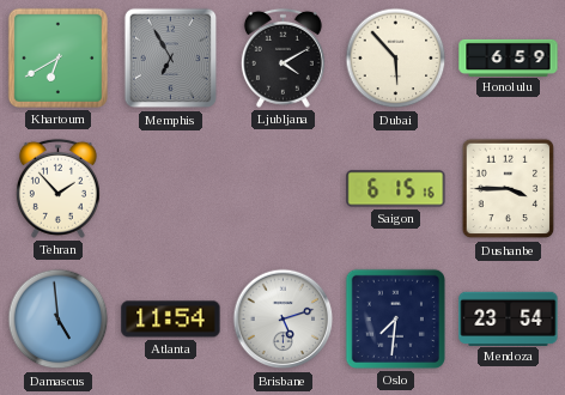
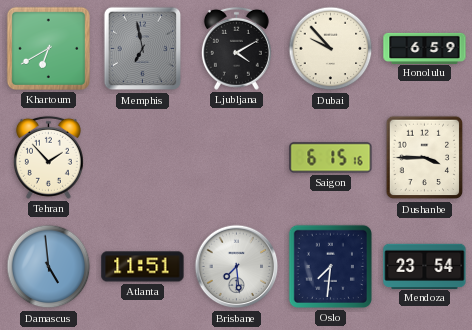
Memphis: 6:55 -> 6:58 (143, 49)
Dubai: 5:53 -> 9:53 (331, 49)
Atlanta: 11:54 -> 11:51 (143, 267)
Brisbane: 5:12 -> 7:29 (237, 267)
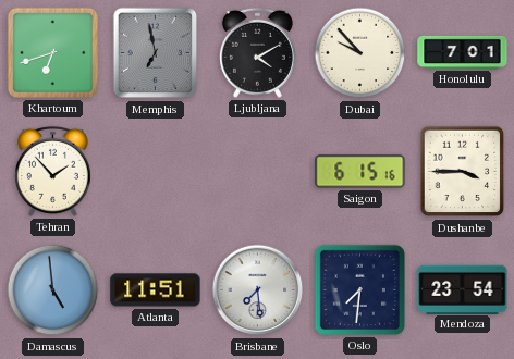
Khartoum: 6:40 -> 6:42 (52, 52)
Honolulu: 6:59 -> 7:01 (463, 52)
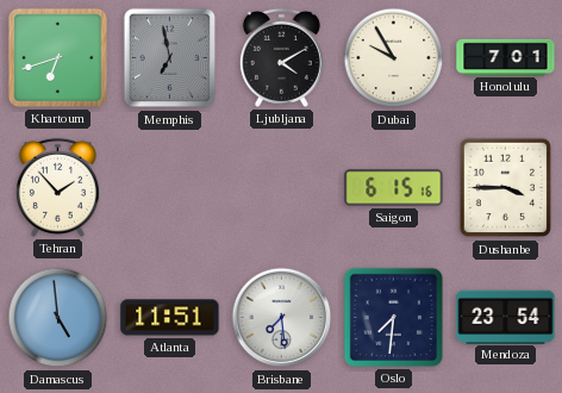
Dubai: 9:53 -> 9:55 (394, 58)
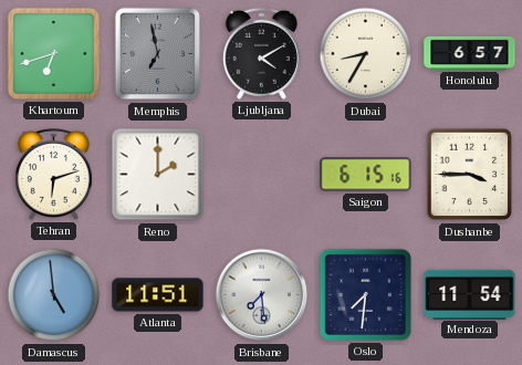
Dubai: 9:55 -> 8:35 (366, 54)
Honolulu: 7:01 -> 6:57 (470, 53)
Tehran: 1:53 -> 6:12 (53, 174)
Reno: none -> 2:00 (158, 175)
Mendoza: 23:54 -> 11:54 (470, 294)
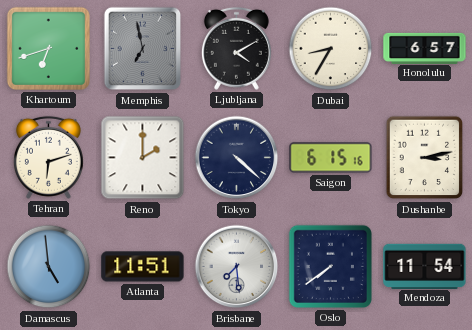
Tokyo: none -> 4:22 (237, 158)
Dushanbe: 3:45 -> 3:13 (425, 158)
Oslo: 7:31 -> 7:39 (330, 266)
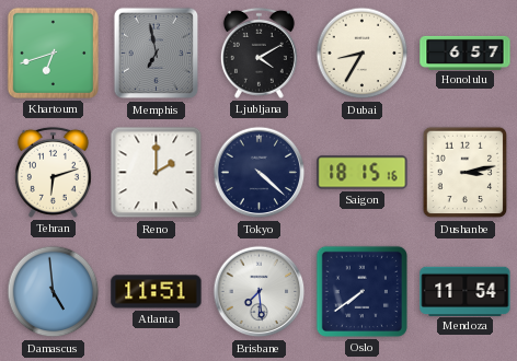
Saigon: 6:15 -> 18:15 (363, 173)
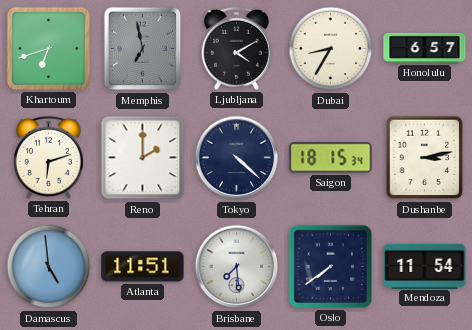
Saigon: 18:15:16 -> 18:15:34 (331, 158)
